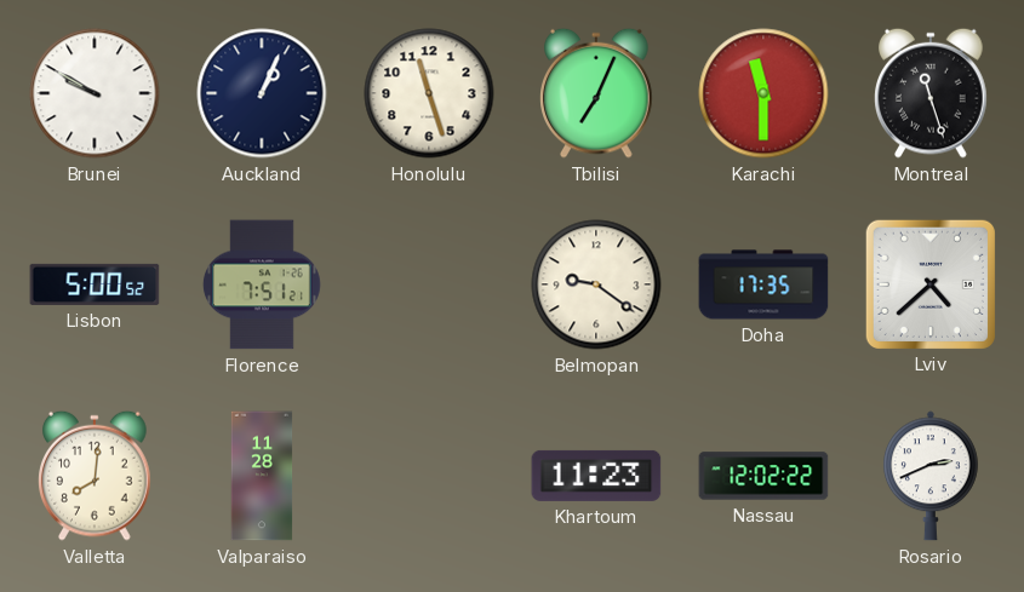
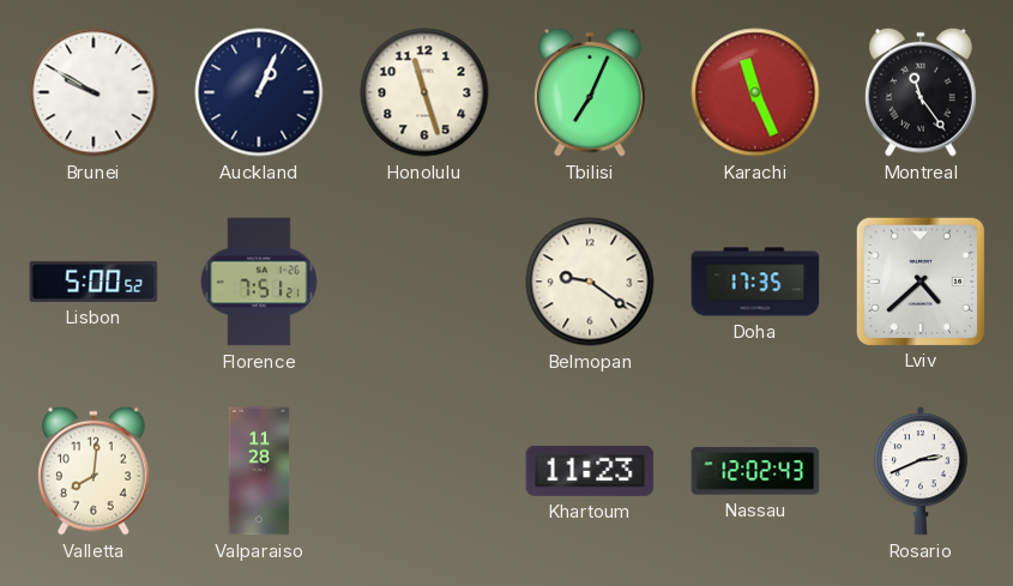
Karachi: 11:30 -> 11:26 (755, 92)
Montreal: 11:27 -> 11:24 (921, 92)
Nassau: 12:02:22 -> 12:02:43 (755, 471)
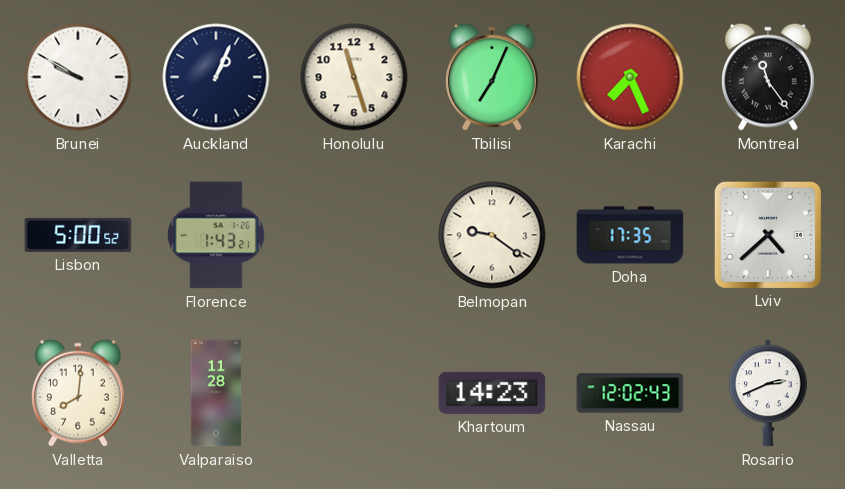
Karachi: 11:26 -> 7:26 (630, 77)
Florence: 7:51 -> 1:43 (216, 235)
Khartoum: 11:23 -> 14:23 (492, 393)
